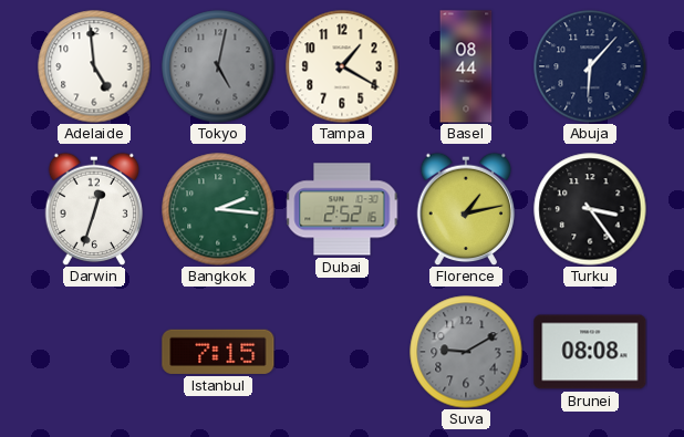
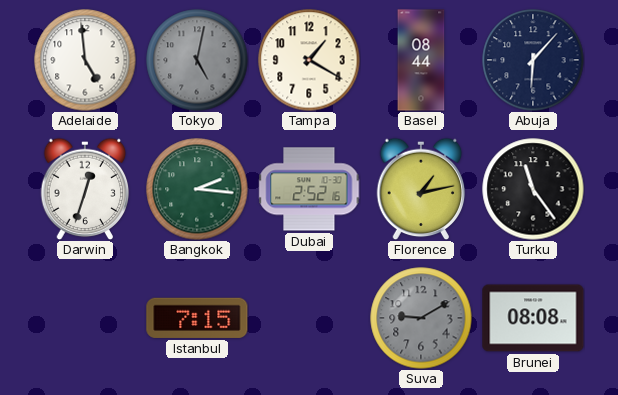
Turku: 3:24 -> 11:24 (533, 189)
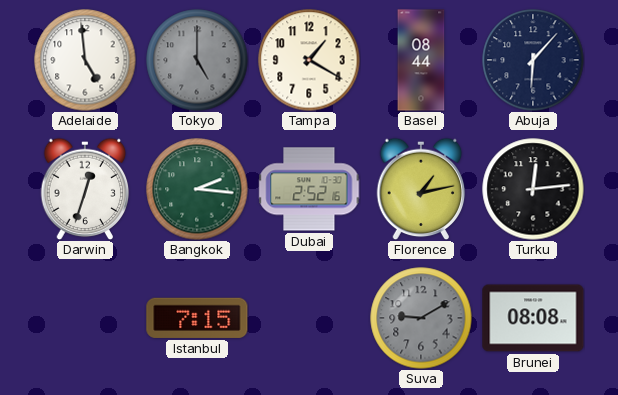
Tokyo: 5:02 -> 5:00 (197, 60)
Turku: 11:24 -> 12:14 (533, 189)
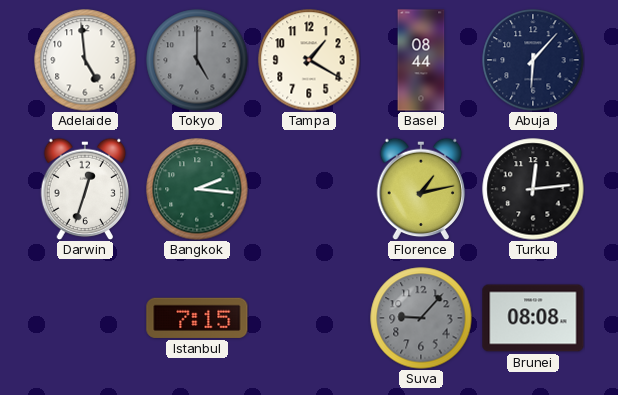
Dubai: 2:52 -> none (309, 189)
Suva: 9:10 -> 9:07 (421, 318)
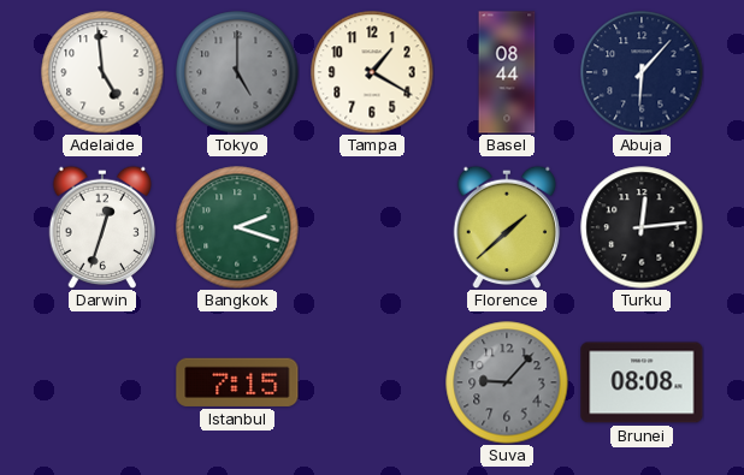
Bangkok: 2:16 -> 2:18 (237, 227)
Florence: 1:13 -> 1:38 (507, 227)
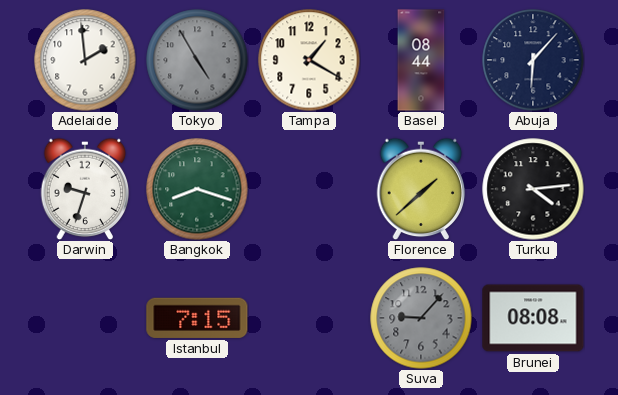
Adelaide: 4:59 -> 1:59 (85, 60)
Tokyo: 5:00 -> 4:55 (197, 60)
Darwin: 12:33 -> 9:33 (85, 189)
Bangkok: 2:18 -> 8:18 (197, 189)
Turku: 12:14 -> 4:14 (533, 189)
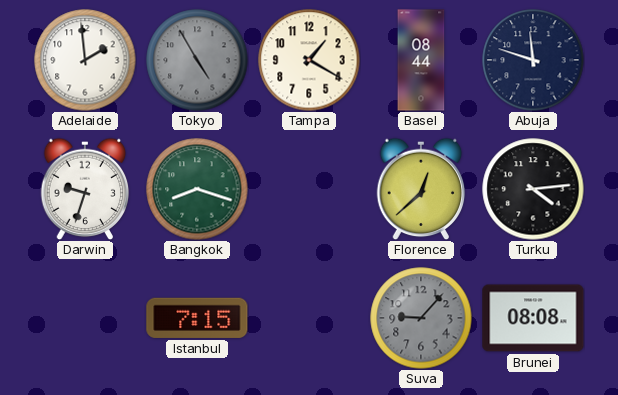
Abuja: 6:07 -> 11:48 (533, 60)
Florence: 1:38 -> 12:38 (421, 189)
